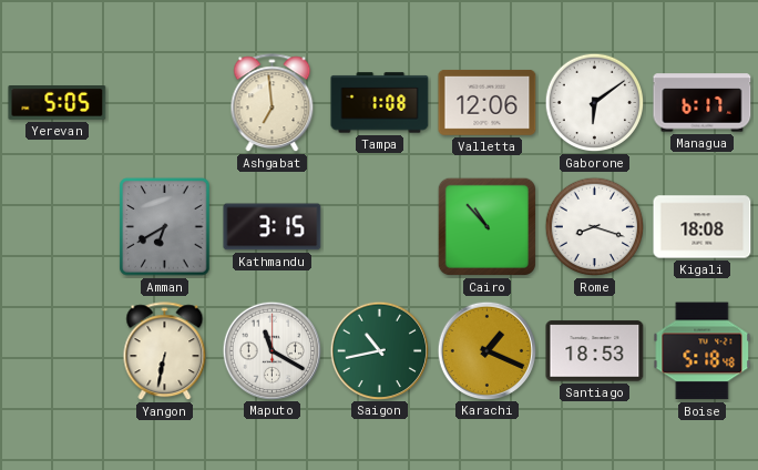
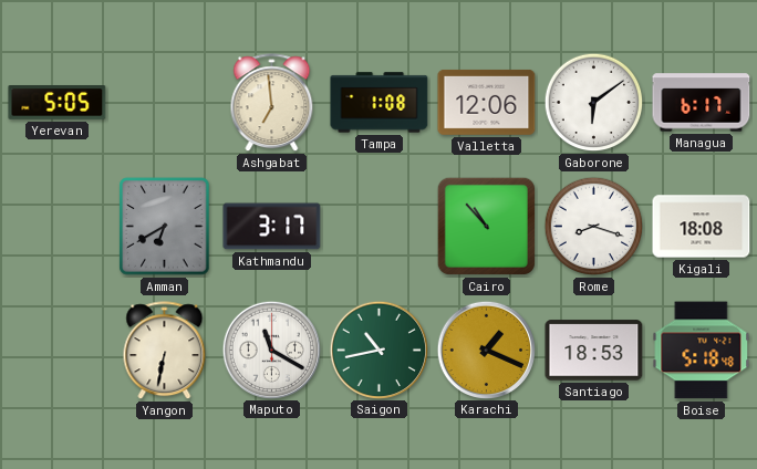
Kathmandu: 3:15 -> 3:17 (272, 227)
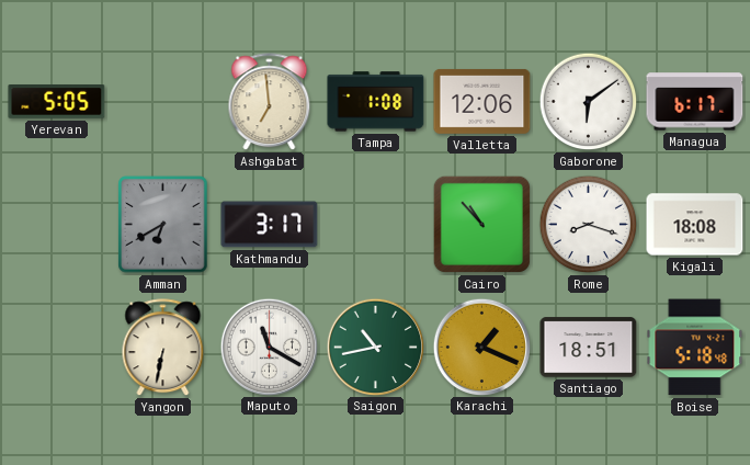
Santiago: 18:53 -> 18:51 (589, 348)
